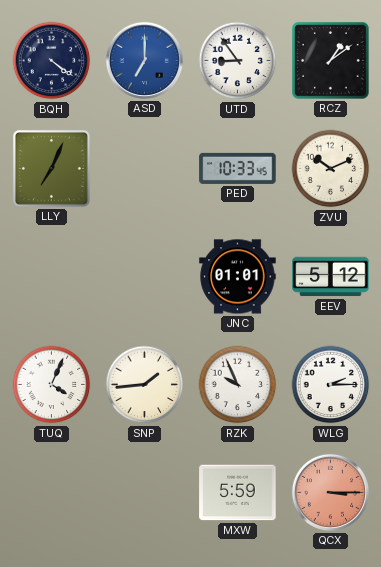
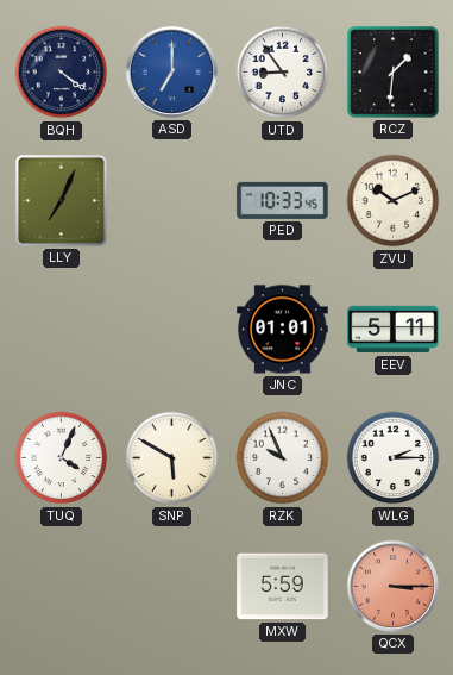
RCZ: 1:09 -> 1:31 (394, 73)
EEV: 5:12 -> 5:11 (394, 330)
SNP: 1:44 -> 5:50 (172, 458)
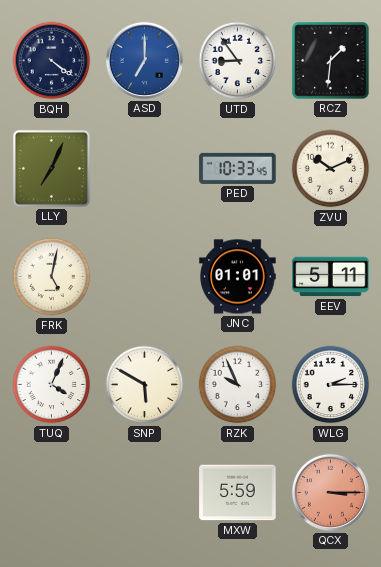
FRK: none -> 5:02 (52, 277)
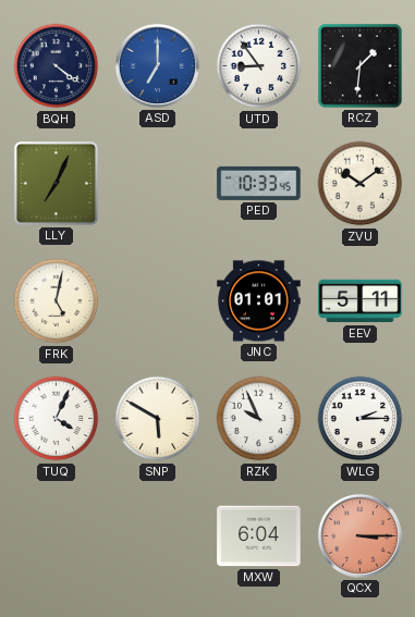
ZVU: 10:11 -> 10:09 (361, 184)
MXW: 5:59 -> 6:04 (259, 536)
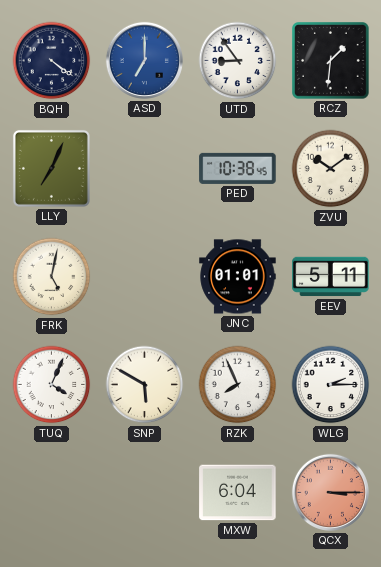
PED: 10:33 -> 10:38 (238, 168)
RZK: 9:56 -> 7:56 (238, 385)
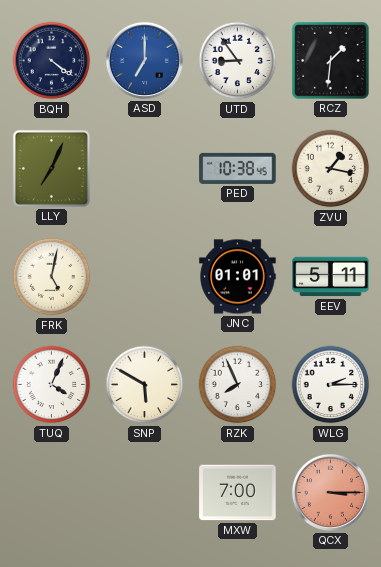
ZVU: 10:09 -> 1:17 (331, 169)
MXW: 6:04 -> 7:00 (238, 493)
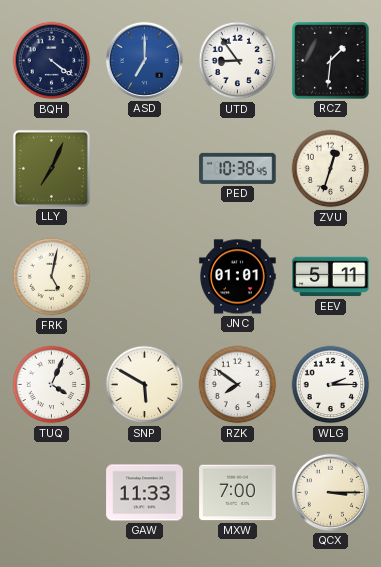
ZVU: 1:17 -> 12:33 (331, 169)
RZK: 7:56 -> 7:51 (238, 385)
GAW: none -> 11:33 (145, 493)
QCX dial: salmon -> cream (330, 492)
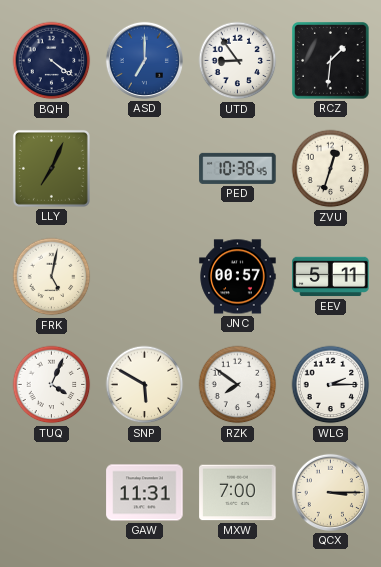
JNC: 01:01 -> 00:57 (238, 277)
GAW: 11:33 -> 11:31 (145, 493)
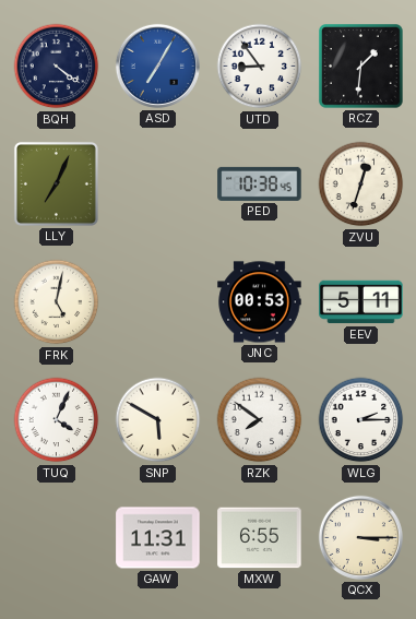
ASD: 7:00 -> 7:05 (157, 66)
JNC: 00:57 -> 00:53 (260, 302)
MXW: 7:00 -> 6:55 (260, 538)
